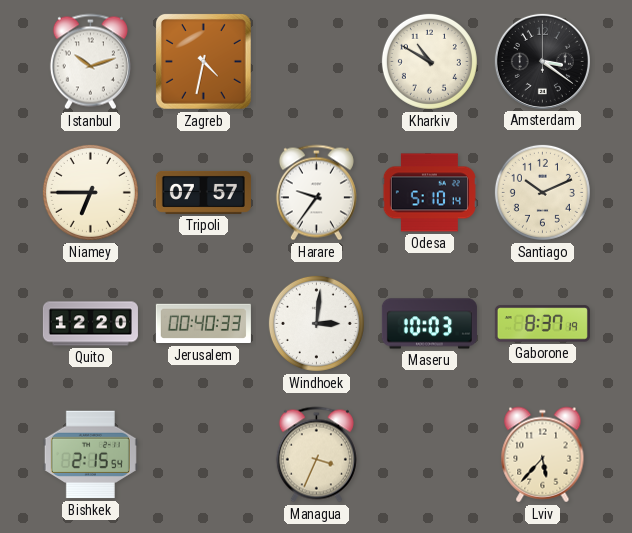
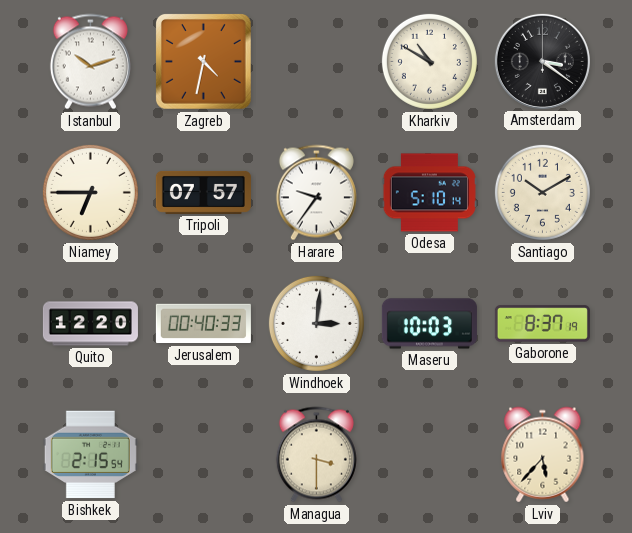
Santiago: 10:11 -> 10:10 (542, 192)
Managua: 3:34 -> 3:30 (316, 455)
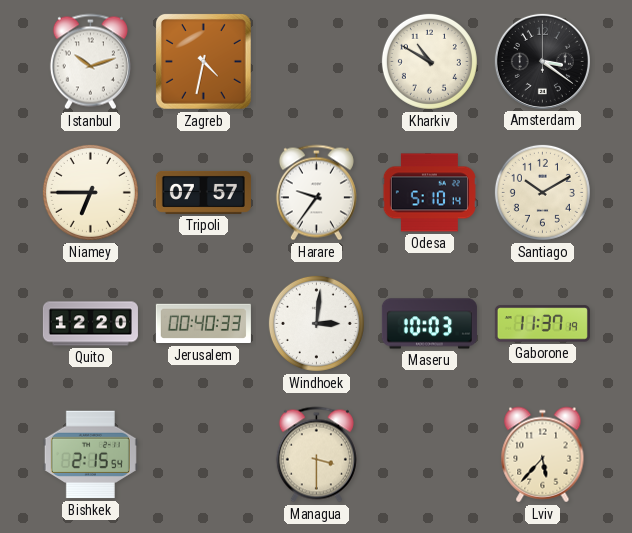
Gaborone: 8:37 -> 11:37 (542, 324)
